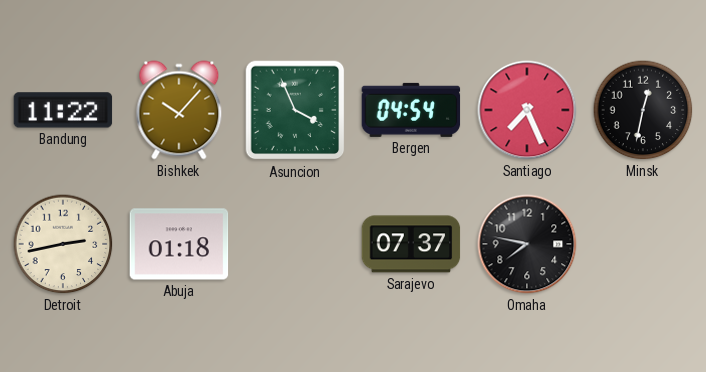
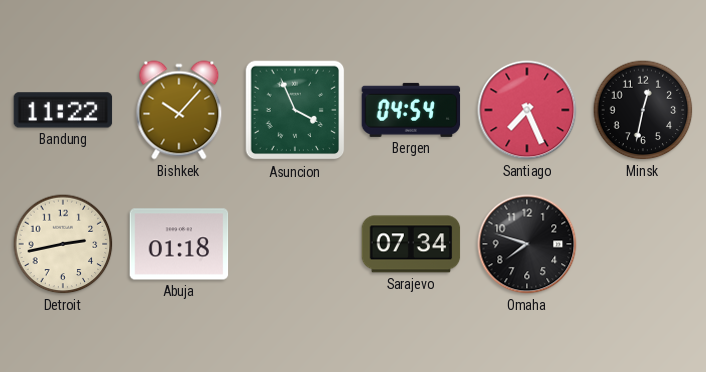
Sarajevo: 07:37 -> 07:34 (411, 244)
Omaha: 7:47 -> 7:48 (527, 244)
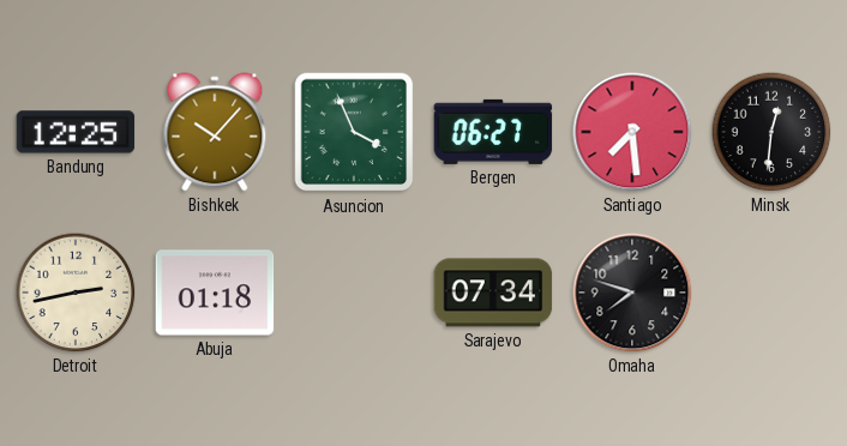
Bandung: 11:22 -> 12:25 (76, 132)
Bergen: 04:54 -> 06:27 (493, 132)
Santiago: 7:26 -> 7:29 (632, 132)
Minsk: 12:32 -> 12:31 (771, 132)
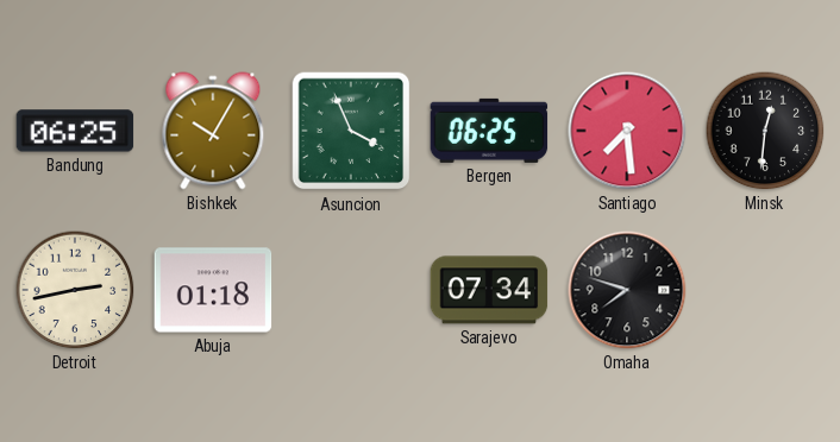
Bandung: 12:25 -> 06:25 (75, 131)
Bishkek: 10:07 -> 10:05 (213, 131)
Bergen: 06:27 -> 06:25 (489, 131)
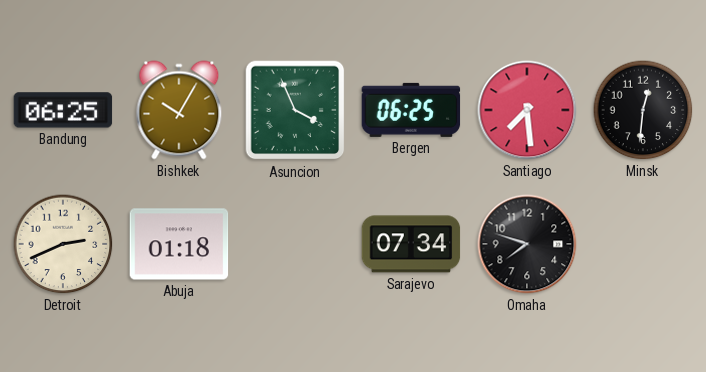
Detroit: 2:43 -> 2:41 (63, 244)
